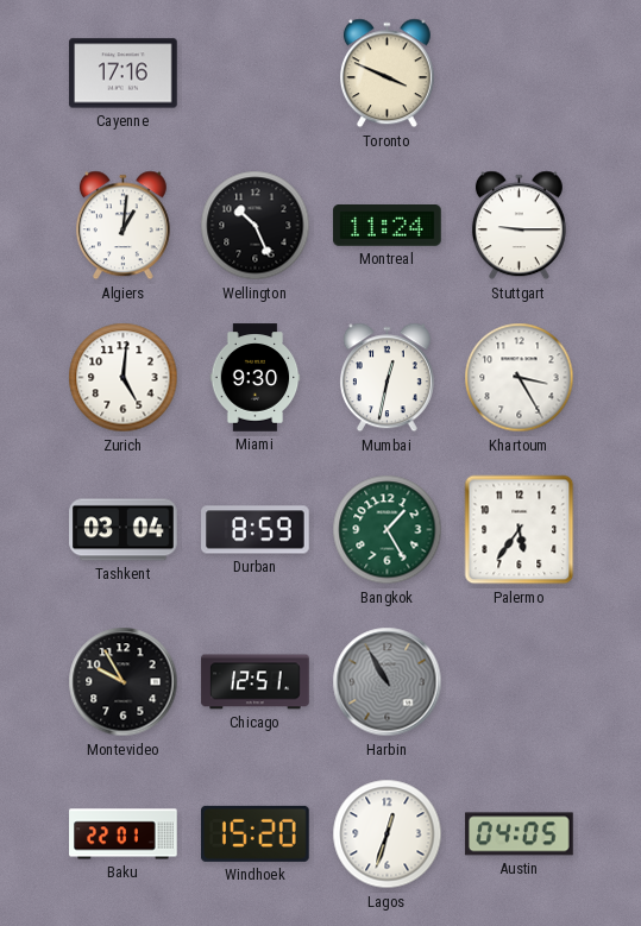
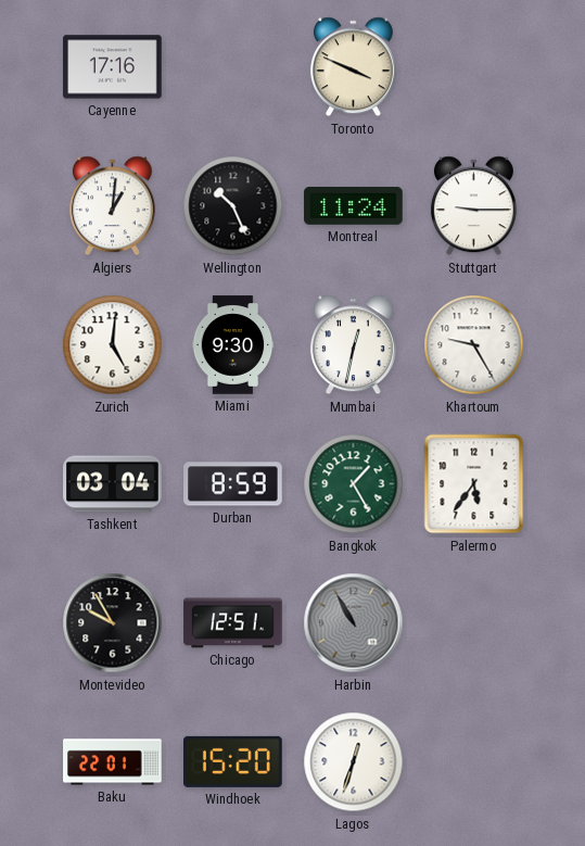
Khartoum: 3:25 -> 9:25 (474, 345)
Austin: 04:05 -> none (520, 834)
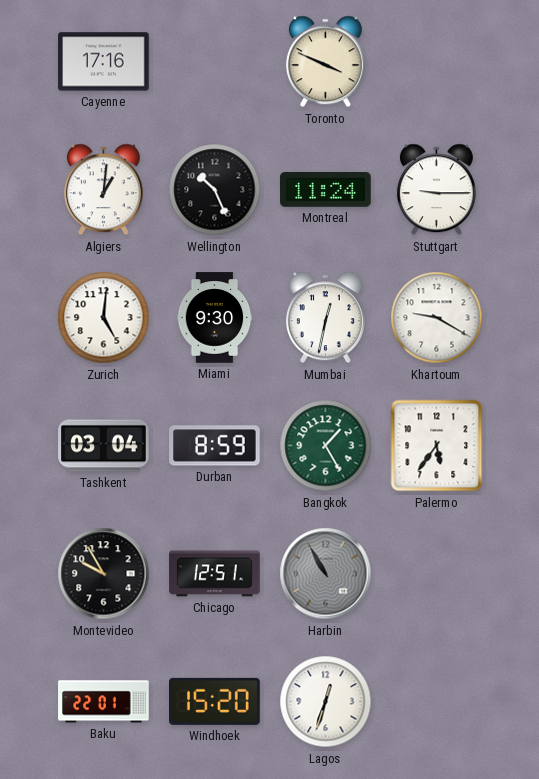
Khartoum: 9:25 -> 9:20 (437, 318)
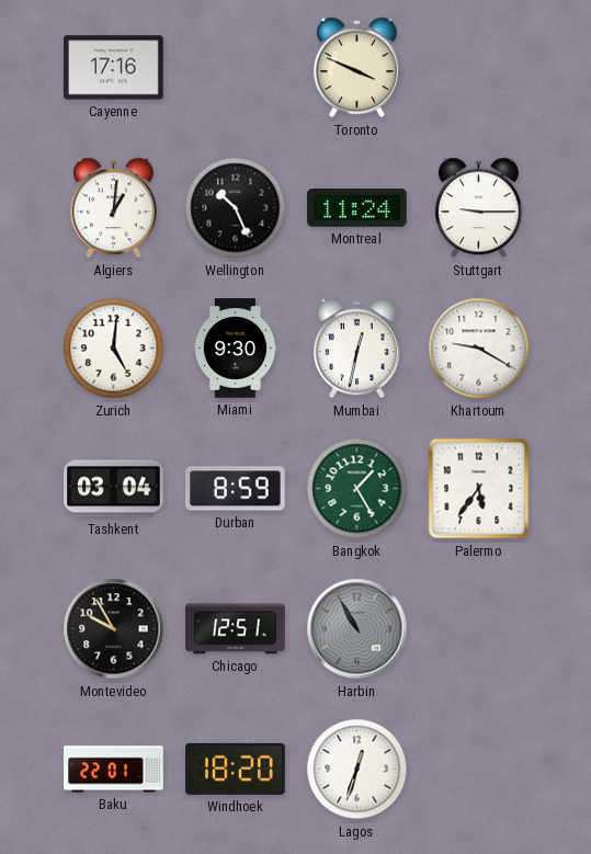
Windhoek: 15:20 -> 18:20 (236, 768)
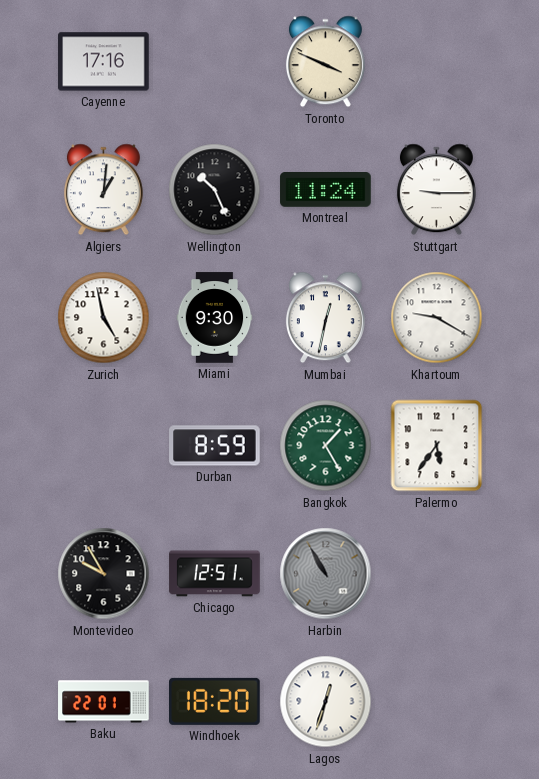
Zurich: 5:01 -> 4:58 (104, 318)
Tashkent: 03:04 -> none (114, 489)
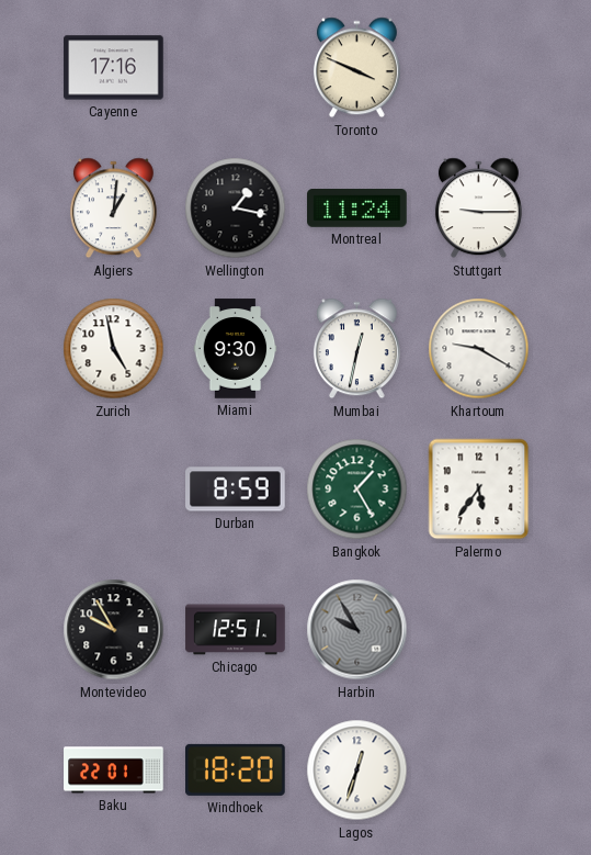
Wellington: 10:26 -> 1:17 (236, 209)
Harbin: 10:55 -> 9:55 (357, 630)
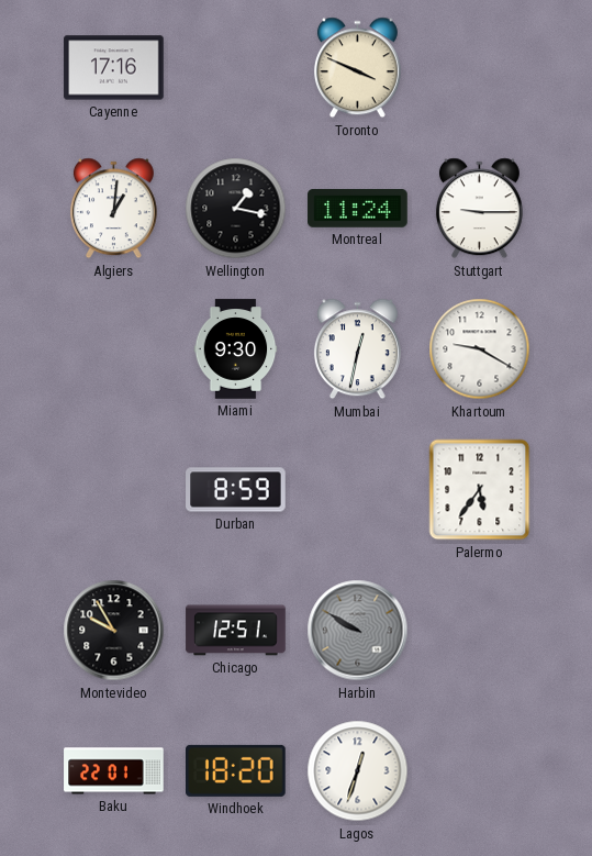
Zurich: 4:58 -> none (114, 349)
Bangkok: 1:25 -> none (357, 490)
Harbin: 9:55 -> 9:50 (358, 631)
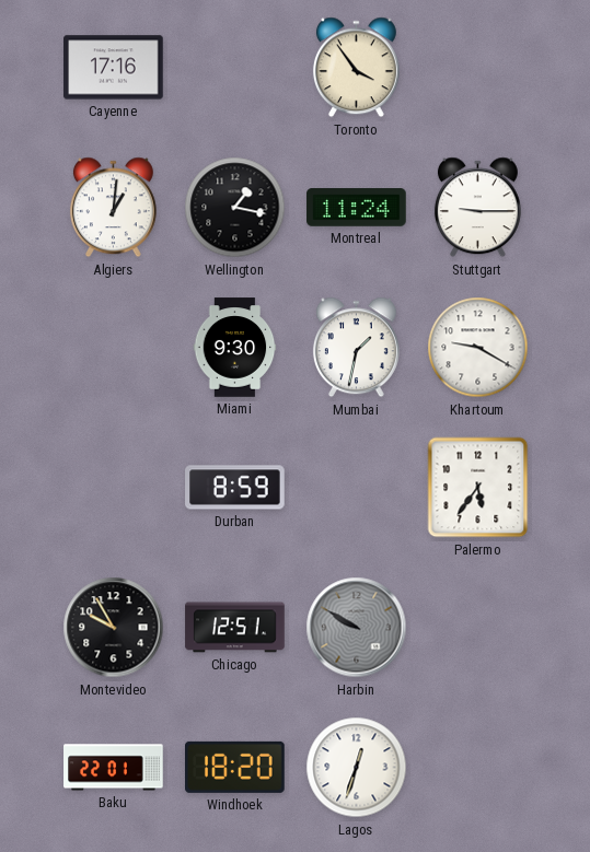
Toronto: 3:49 -> 3:54 (356, 68)
Mumbai: 12:32 -> 1:32 (356, 348)
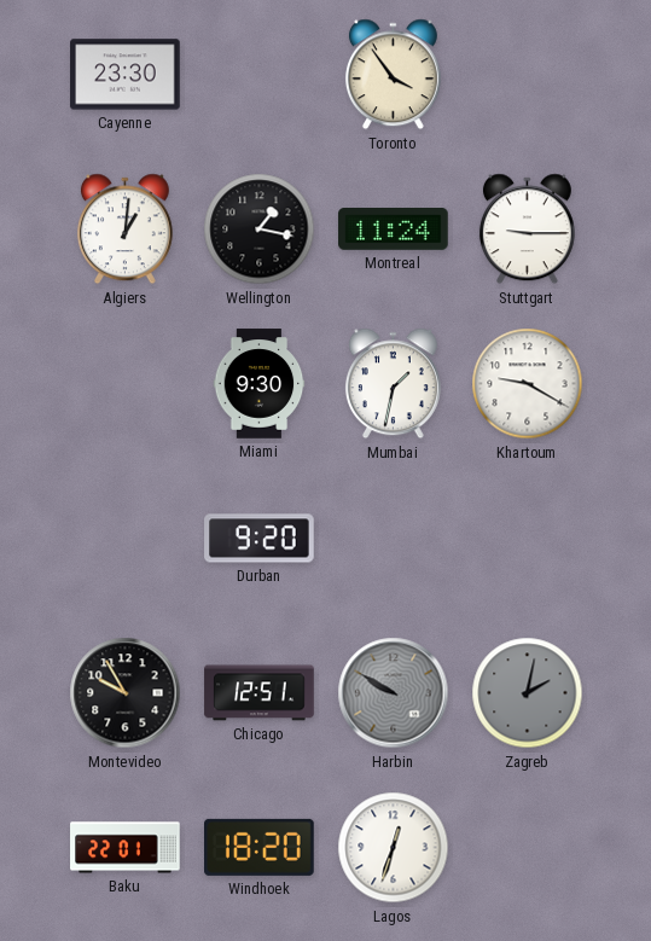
Cayenne: 17:16 -> 23:30 (126, 75)
Durban: 8:59 -> 9:20 (260, 539)
Palermo: 5:36 -> none (478, 488)
Zagreb: none -> 2:02 (528, 693)
